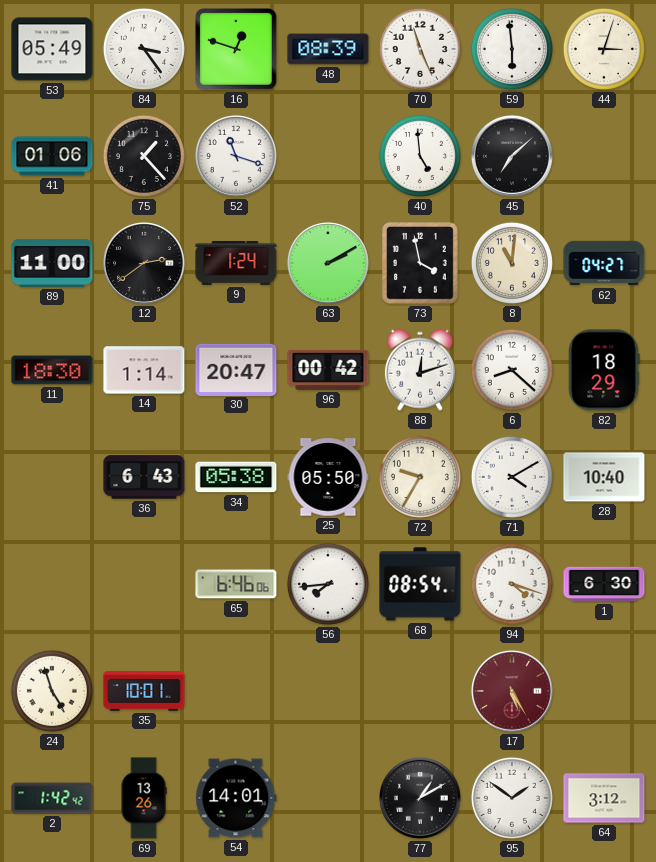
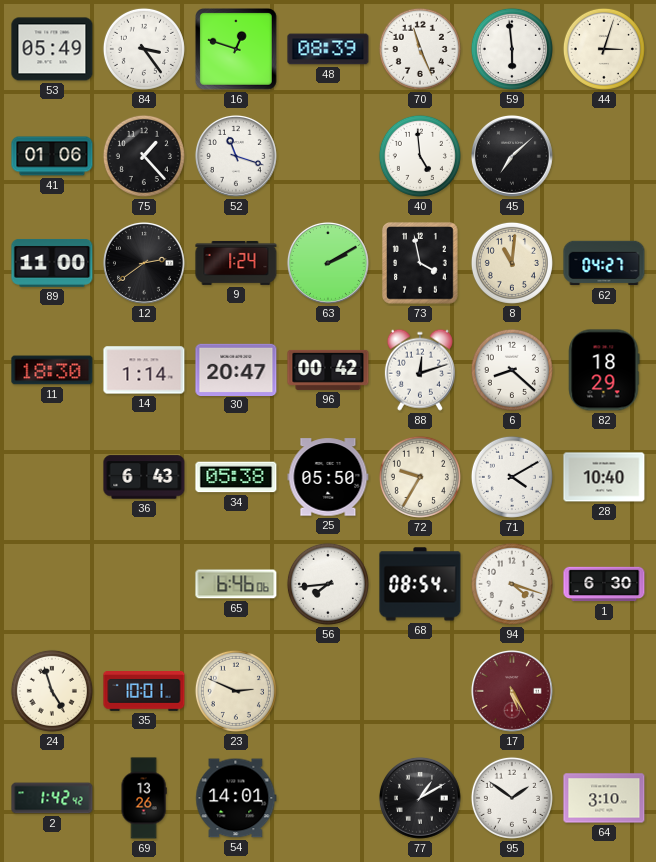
23: none -> 2:49 (236, 691)
64: 3:12 -> 3:10 (604, 798)
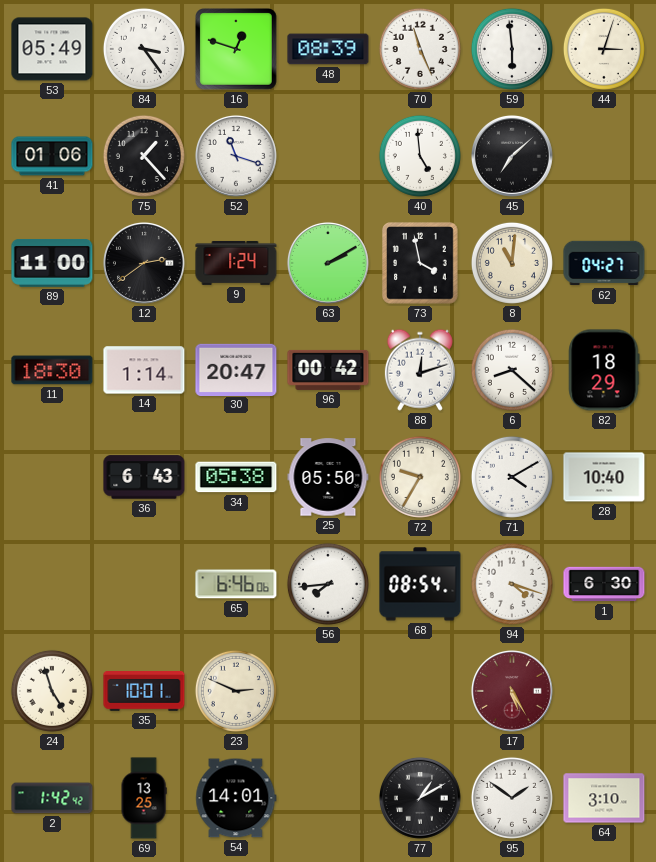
69: 13:26 -> 13:25 (144, 798)
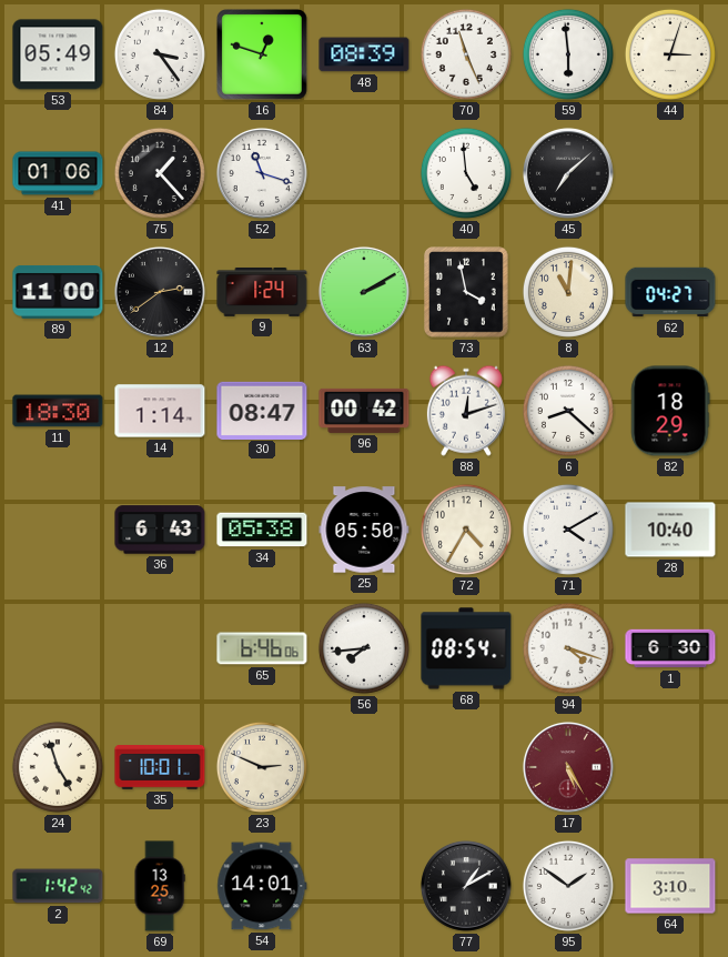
30: 20:47 -> 08:47 (262, 410)
72: 9:35 -> 4:35 (466, 530)
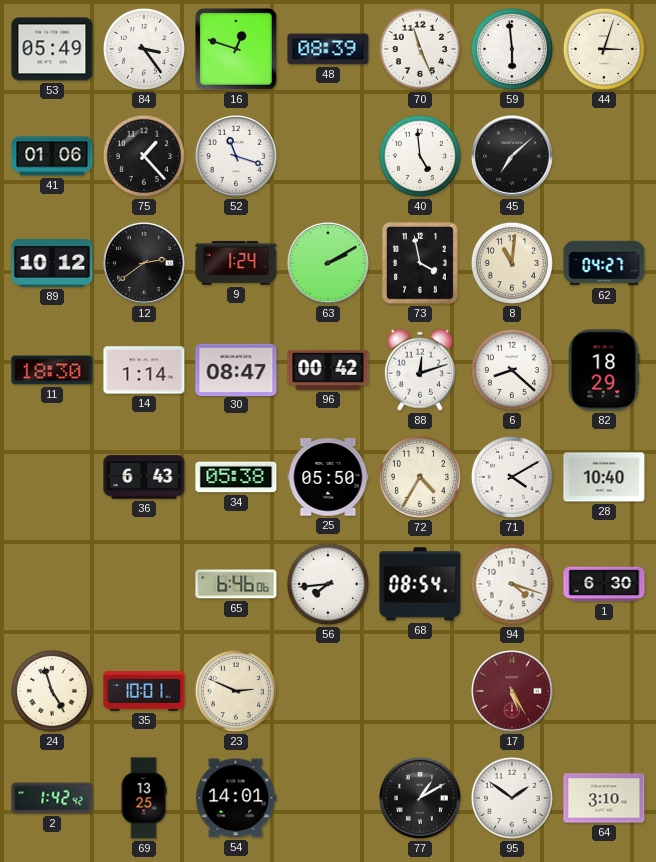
89: 11:00 -> 10:12 (52, 264)
